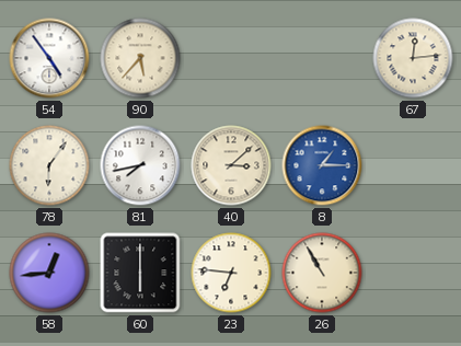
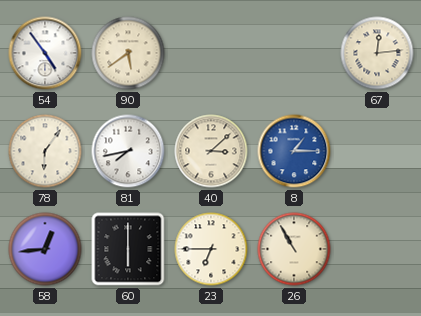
90: 5:37 -> 5:39 (128, 53)
23: 6:46 -> 6:45 (211, 249)
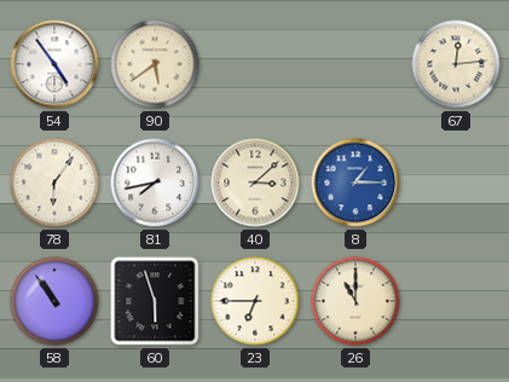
58: 12:44 -> 10:54 (54, 301)
60: 6:00 -> 5:57 (155, 301)
26: 10:55 -> 11:00 (355, 301)
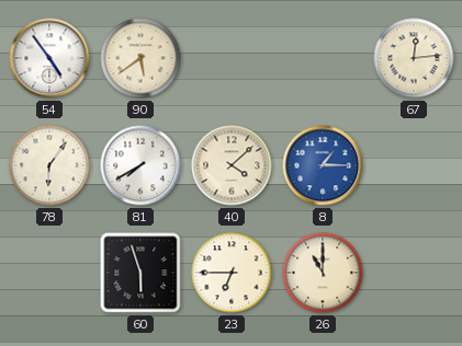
81: 7:43 -> 7:40 (140, 165)
40: 3:08 -> 4:08 (232, 165)
58: 10:54 -> none (54, 301)
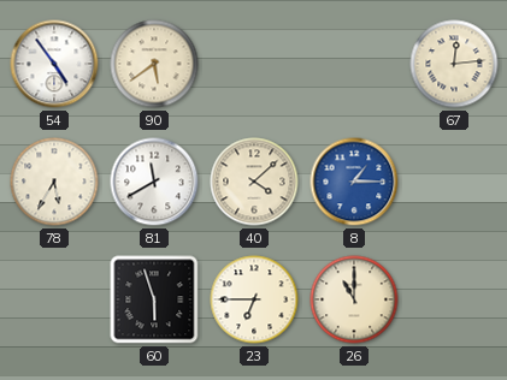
78: 6:06 -> 5:35 (54, 182)
81: 7:40 -> 11:40 (154, 182)
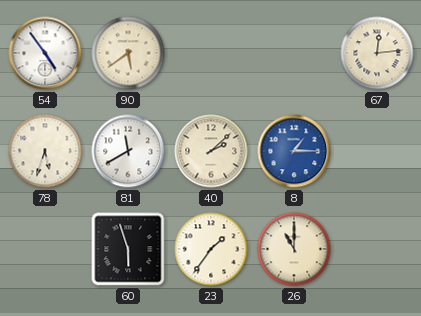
78: 5:35 -> 5:33 (45, 151)
40: 4:08 -> 2:08 (211, 151)
23: 6:45 -> 1:36 (211, 249)
